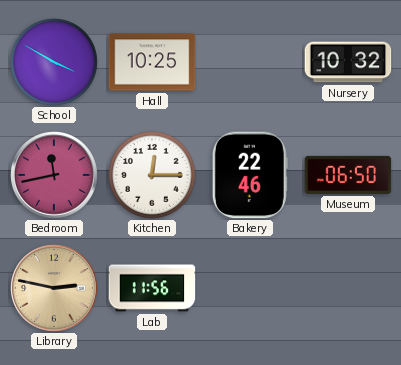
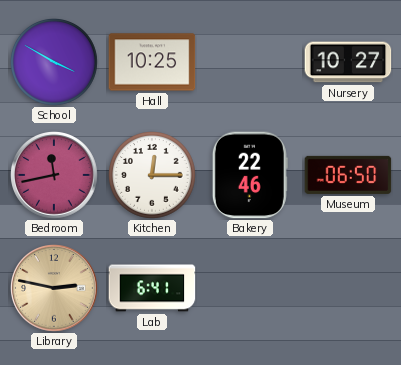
Nursery: 10:32 -> 10:27 (348, 62)
Lab: 11:56 -> 6:41 (152, 288)
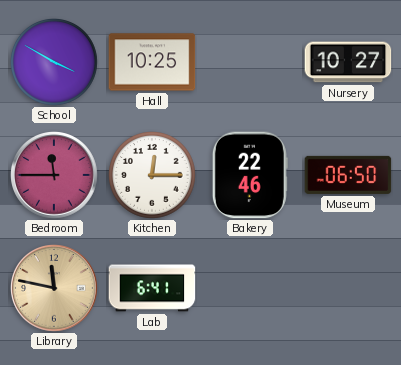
Bedroom: 11:43 -> 11:45 (54, 175)
Library: 2:47 -> 11:47 (54, 288)
